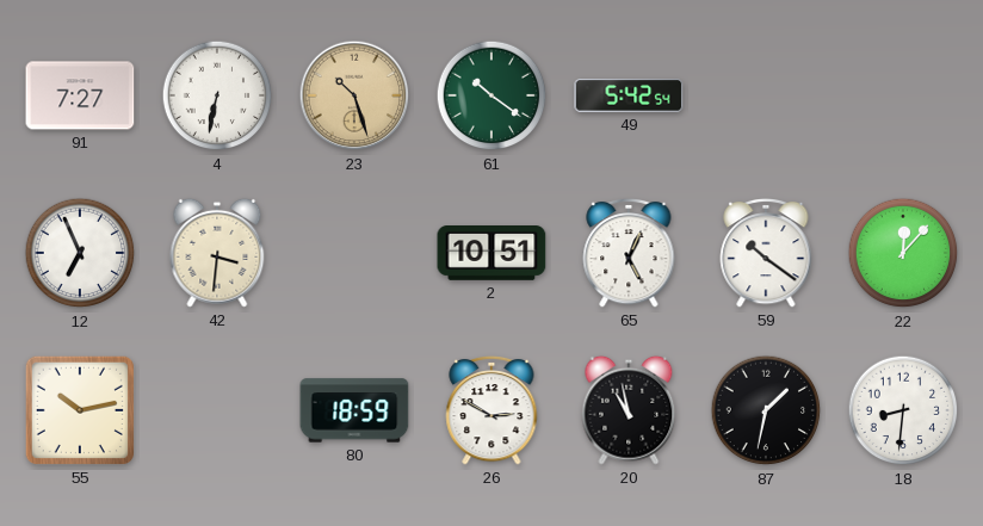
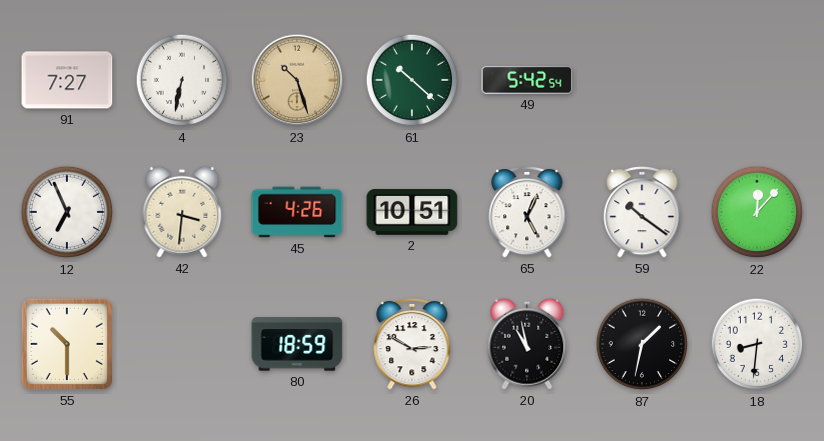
61: 10:21 -> 10:22 (412, 80)
45: none -> 4:26 (297, 212)
55: 10:13 -> 10:30 (67, 344)
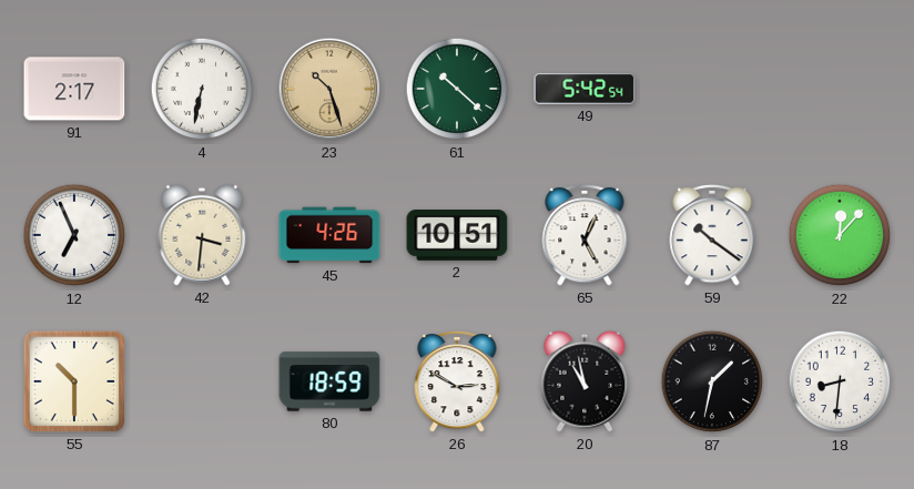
91: 7:27 -> 2:17 (74, 89)
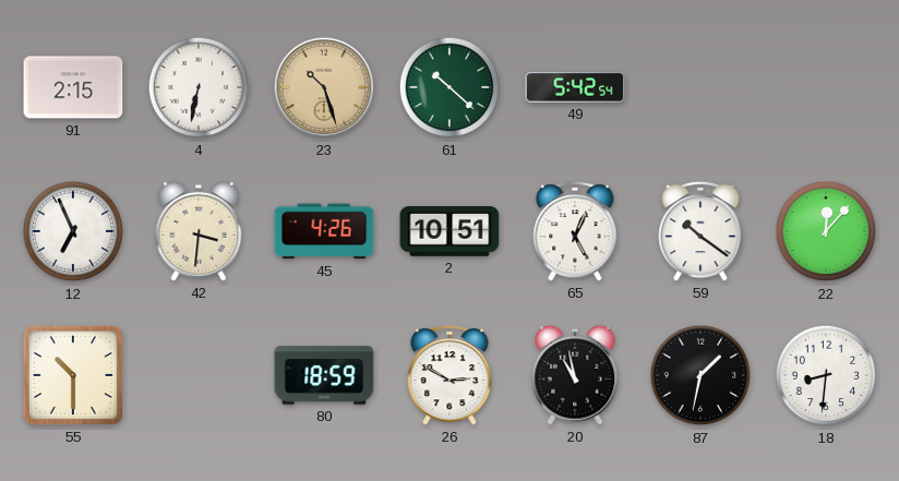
91: 2:17 -> 2:15 (73, 87)
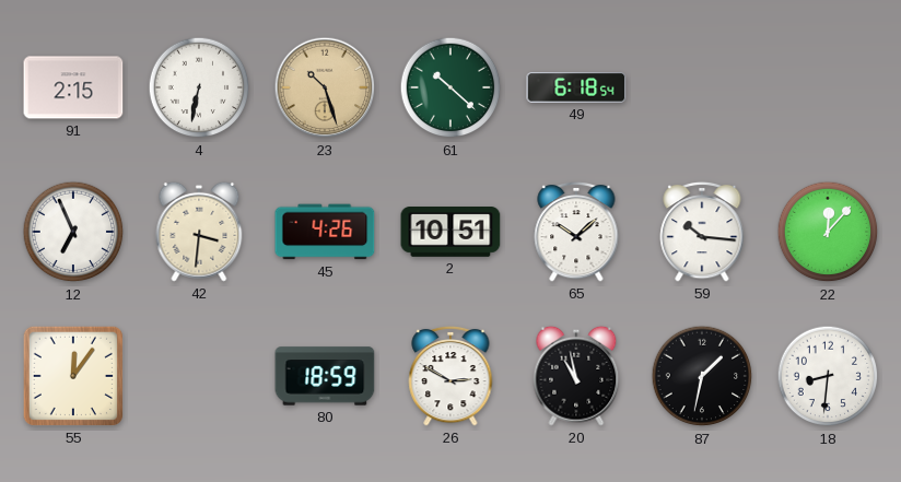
49: 5:42 -> 6:18 (576, 89)
65: 5:04 -> 10:08 (576, 232)
59: 10:21 -> 10:16 (702, 232)
55: 10:30 -> 12:06 (73, 376)
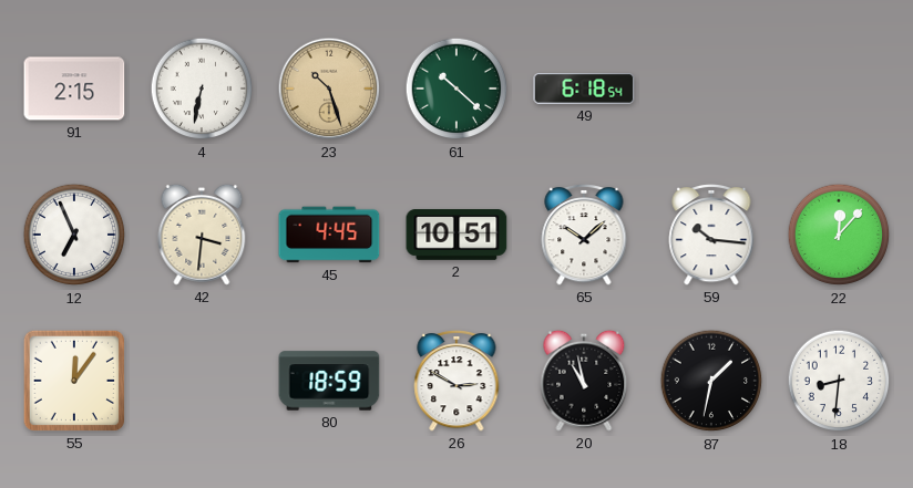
45: 4:26 -> 4:45 (329, 235)
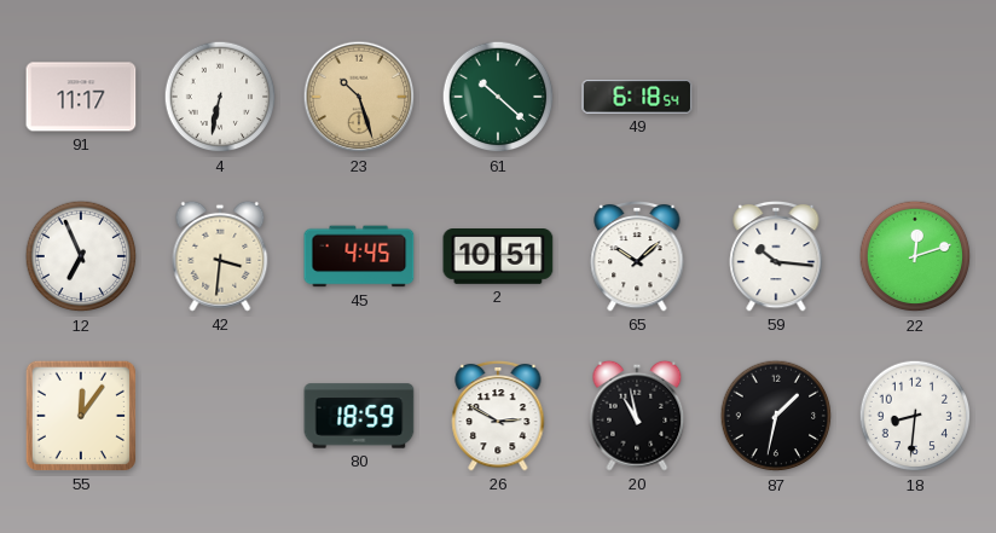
91: 2:15 -> 11:17 (81, 97)
22: 12:07 -> 12:12 (915, 256)
